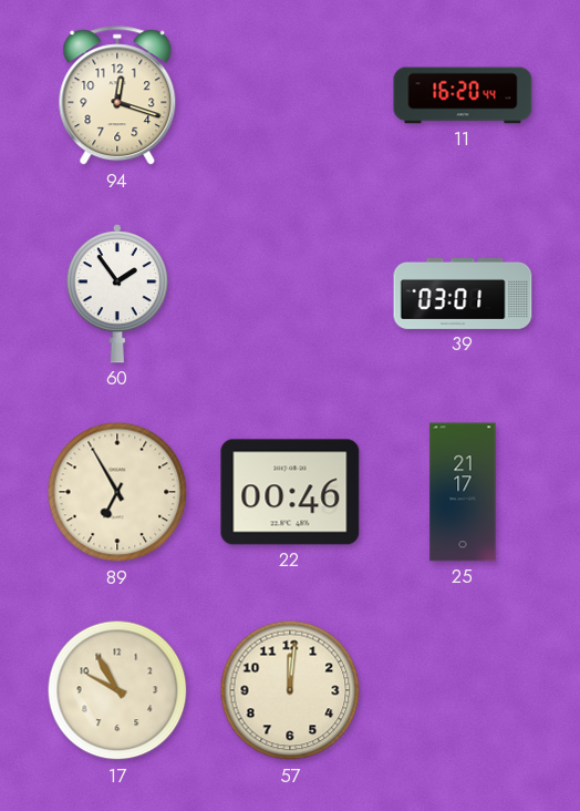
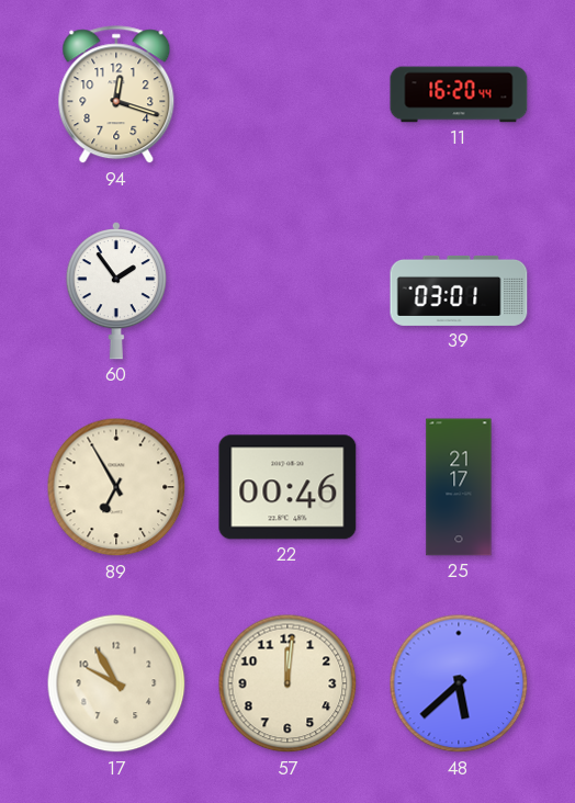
48: none -> 5:38 (459, 683)
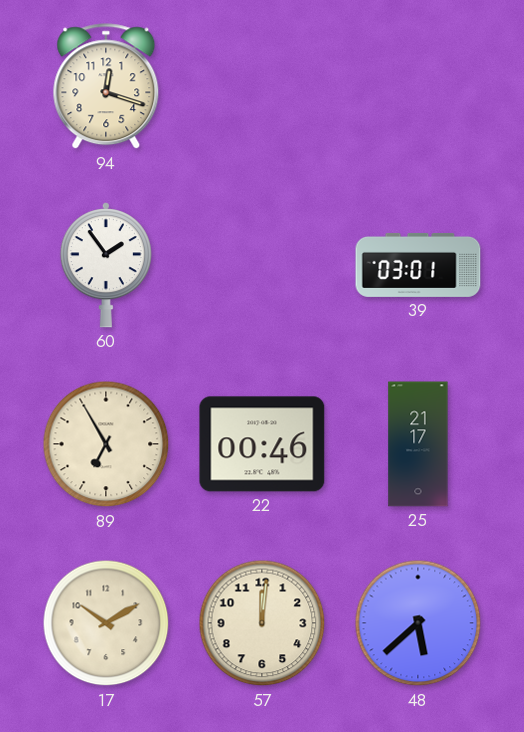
11: 16:20 -> none (459, 94)
17: 9:55 -> 10:10 (106, 623)
